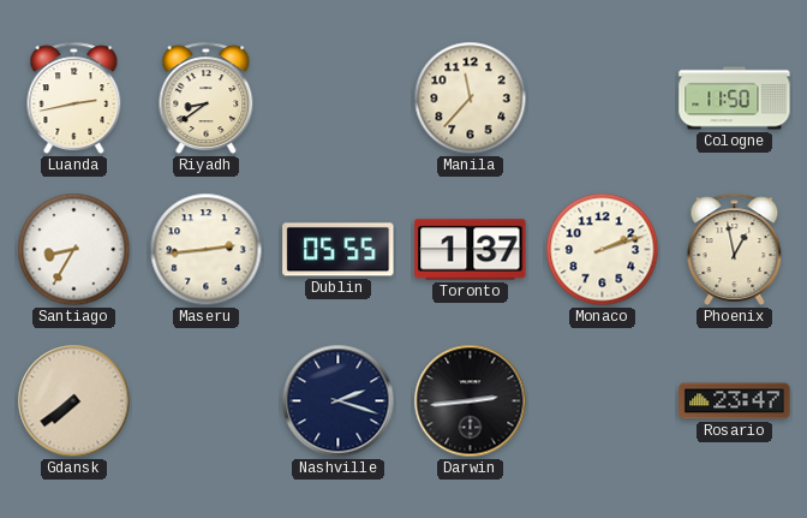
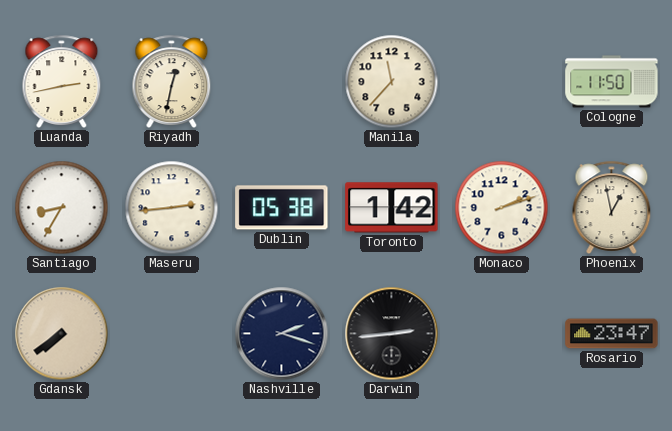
Riyadh: 8:39 -> 12:32 (172, 81)
Dublin: 05:55 -> 05:38 (282, 208)
Toronto: 1:37 -> 1:42 (392, 208)
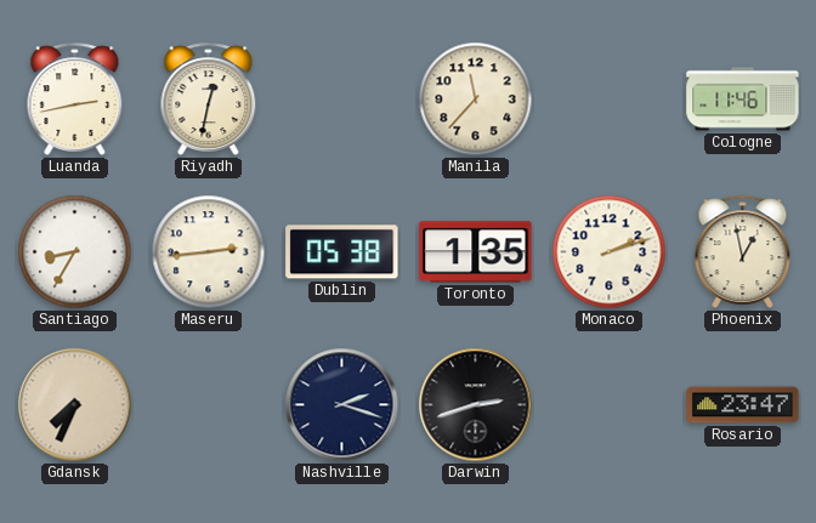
Cologne: 11:50 -> 11:46 (743, 100)
Toronto: 1:42 -> 1:35 (476, 252)
Gdansk: 7:39 -> 7:34 (75, 405)
Darwin: 2:44 -> 2:42 (476, 405)
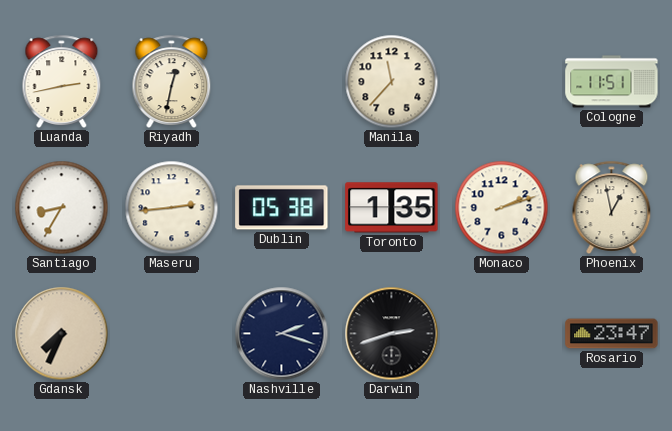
Cologne: 11:46 -> 11:51 (612, 82)
